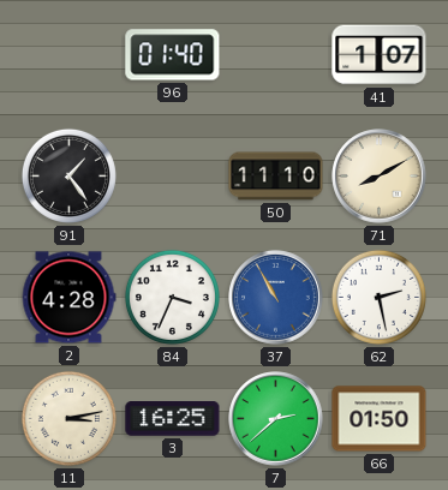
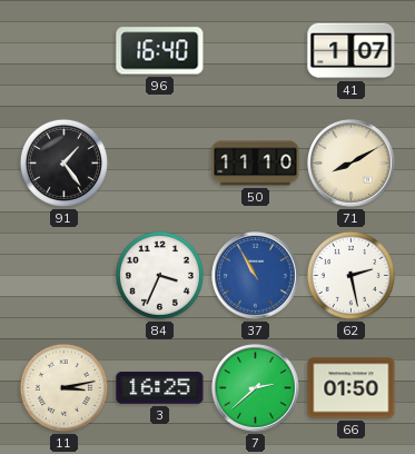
96: 01:40 -> 16:40 (160, 51)
2: 4:28 -> none (68, 298)
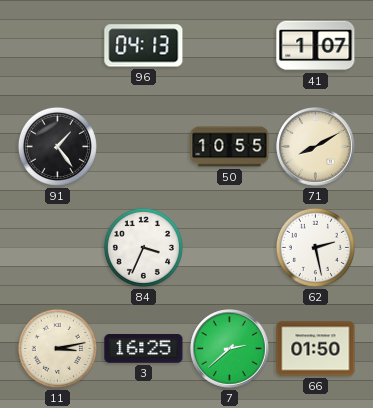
96: 16:40 -> 04:13 (144, 46)
50: 11:10 -> 10:55 (230, 147)
37: 10:55 -> none (256, 276)
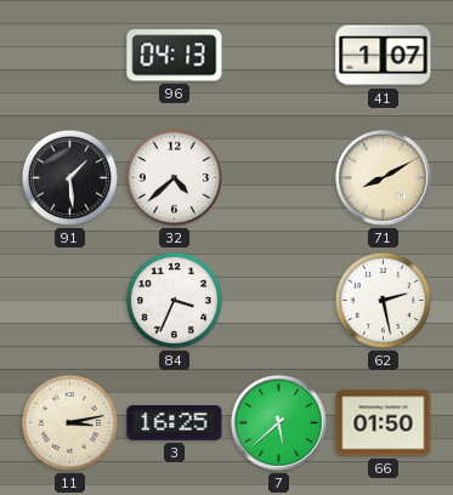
91: 1:24 -> 1:29 (69, 177)
32: none -> 4:38 (174, 177)
50: 10:55 -> none (230, 147)
7: 2:38 -> 5:38 (279, 423)
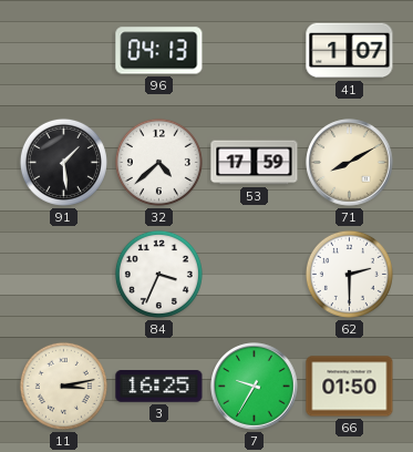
53: none -> 17:59 (255, 163)
62: 2:28 -> 2:30 (349, 274)
7: 5:38 -> 9:35 (255, 387)
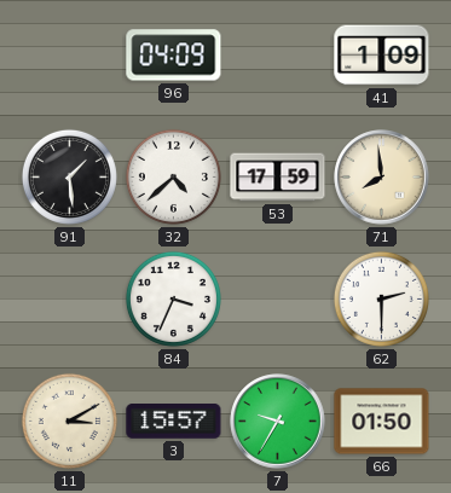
96: 04:13 -> 04:09 (174, 56)
41: 1:07 -> 1:09 (382, 56)
71: 8:10 -> 7:59 (382, 178)
11: 3:13 -> 3:10 (69, 420)
3: 16:25 -> 15:57 (174, 422)
